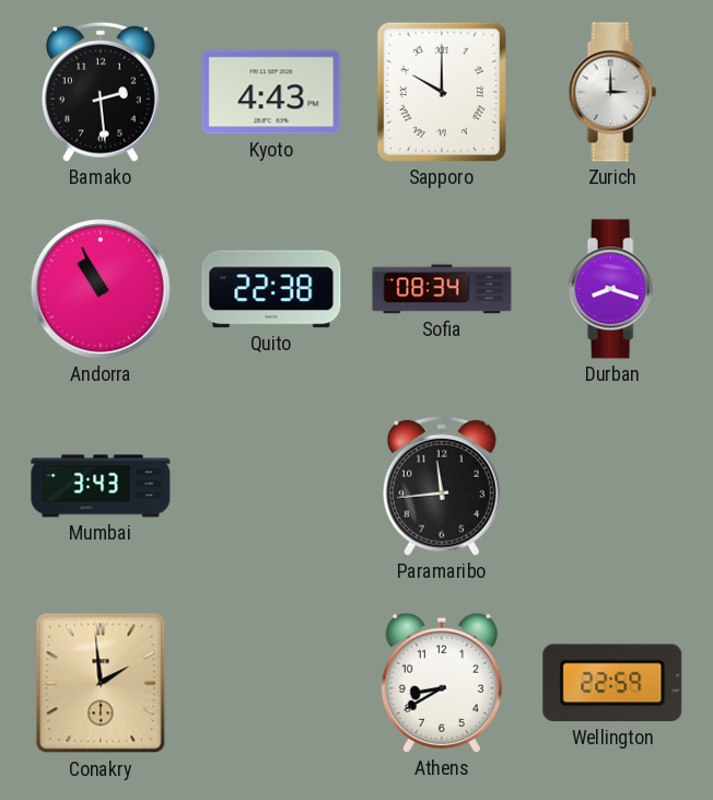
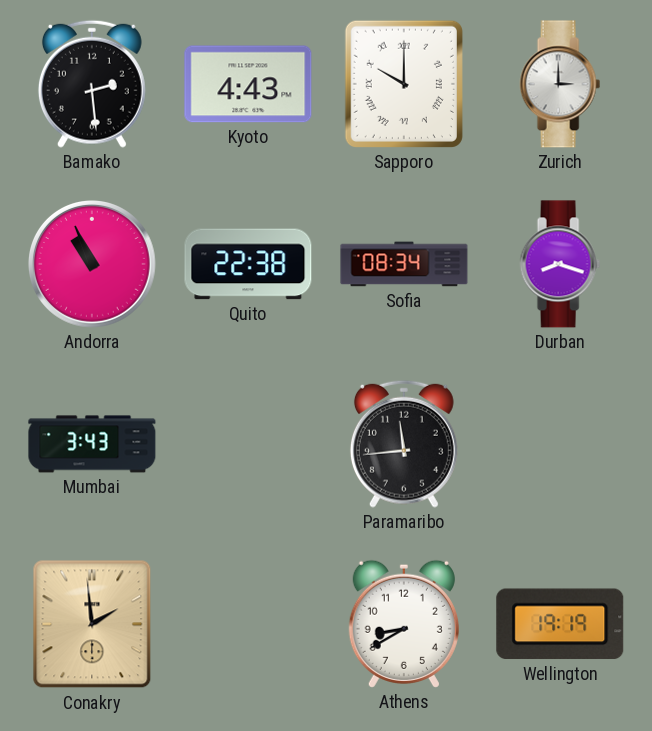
Wellington: 22:59 -> 19:19 (560, 624)
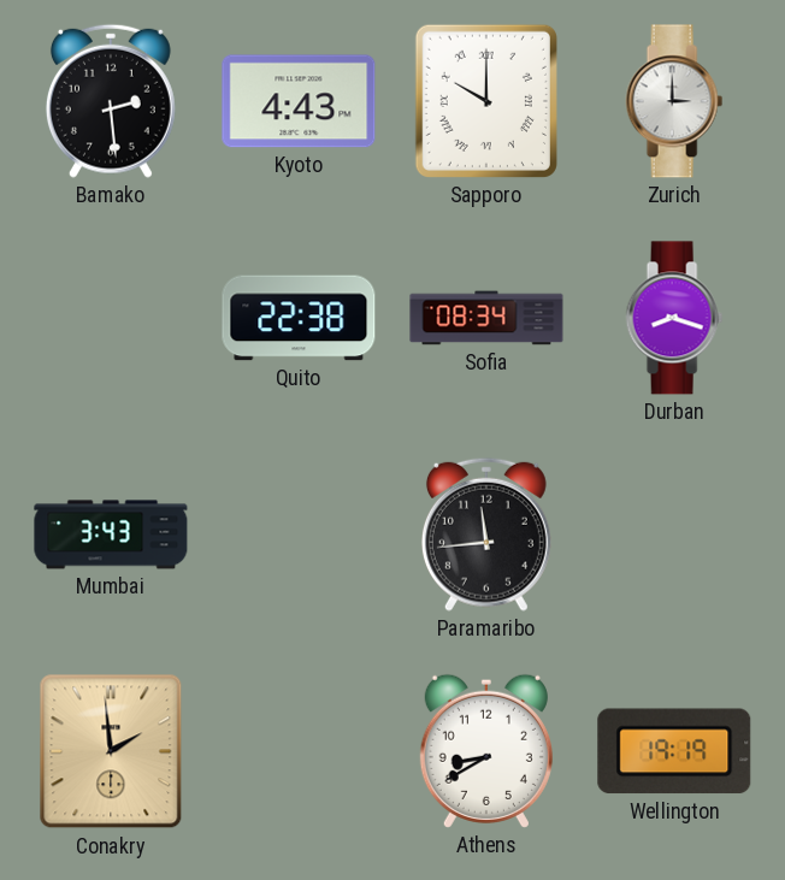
Andorra: 10:56 -> none (93, 265)
